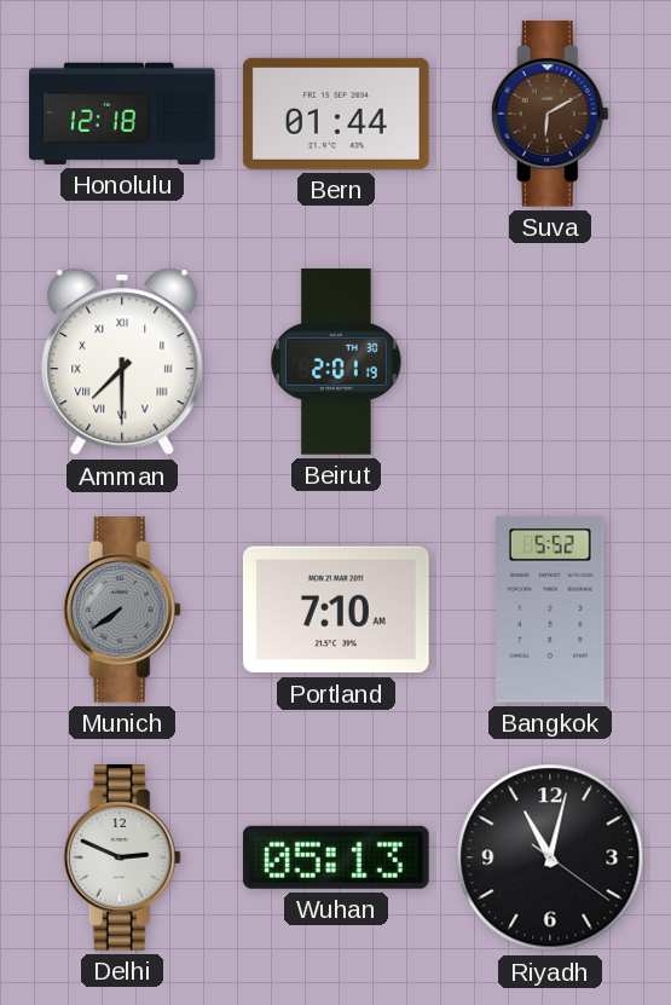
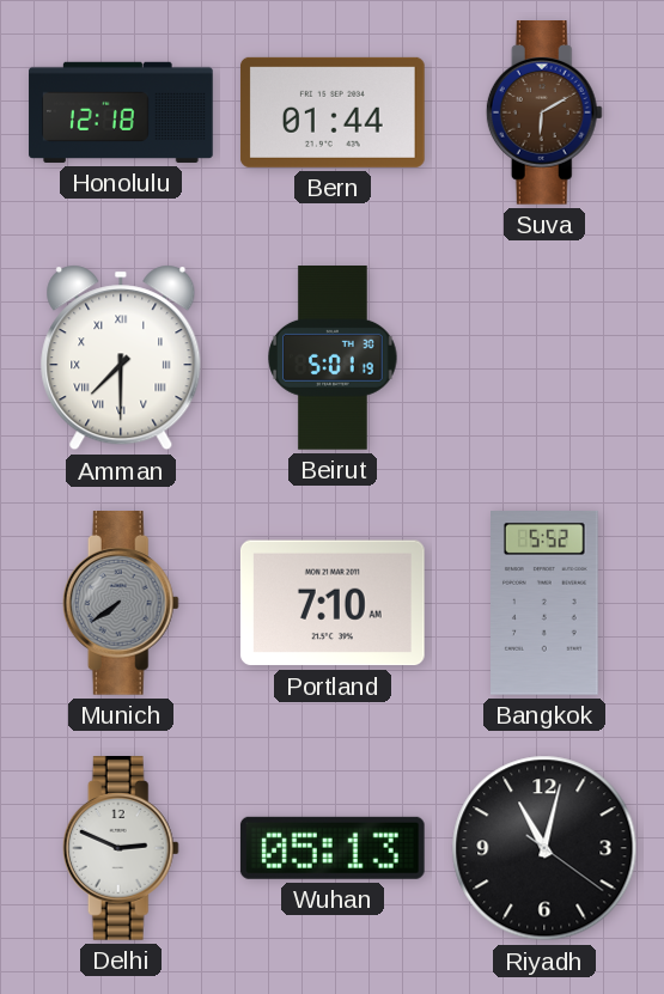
Beirut: 2:01 -> 5:01 (333, 359)
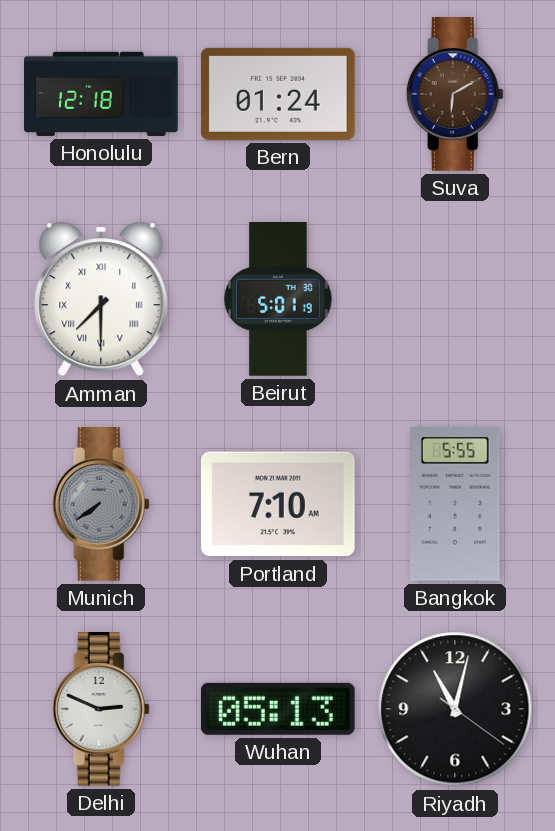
Bern: 01:44 -> 01:24 (278, 94)
Bangkok: 5:52 -> 5:55 (456, 505)
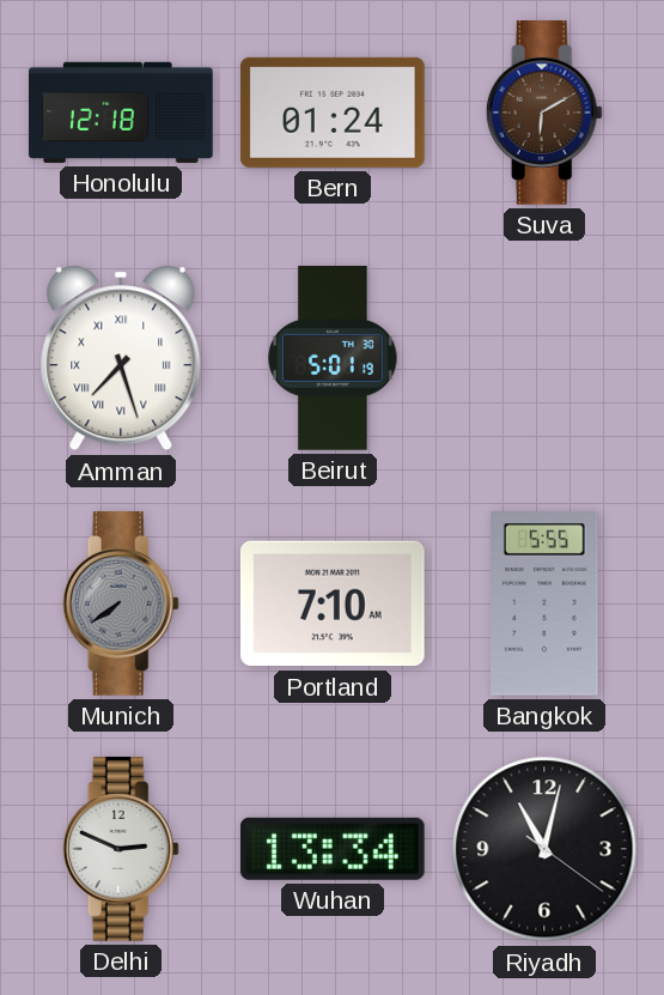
Amman: 7:30 -> 7:27 (121, 358)
Wuhan: 05:13 -> 13:34 (333, 849)
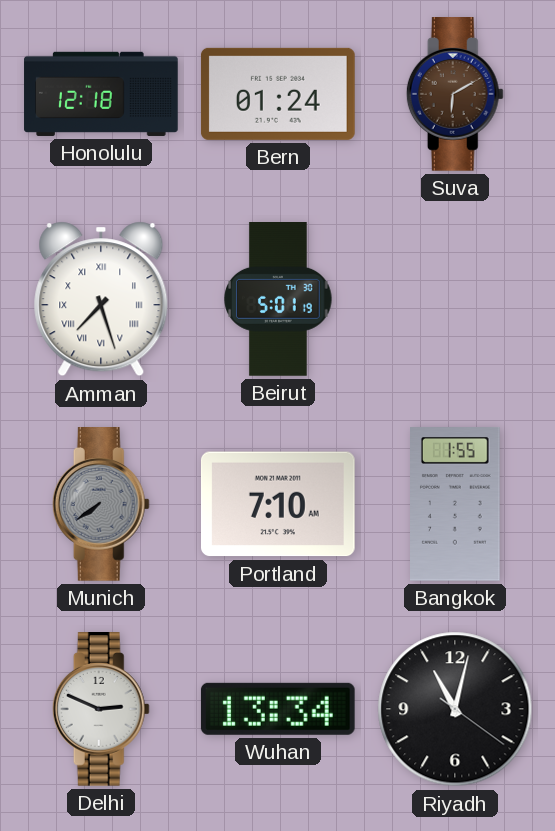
Bangkok: 5:55 -> 1:55 (456, 505)
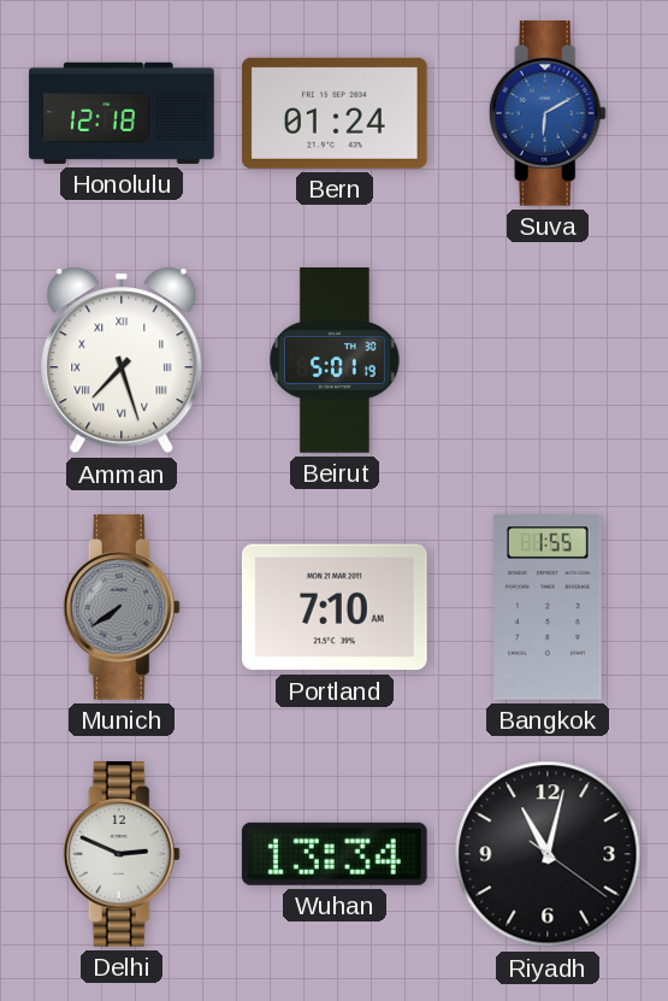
Suva dial: brown -> blue (548, 114)
